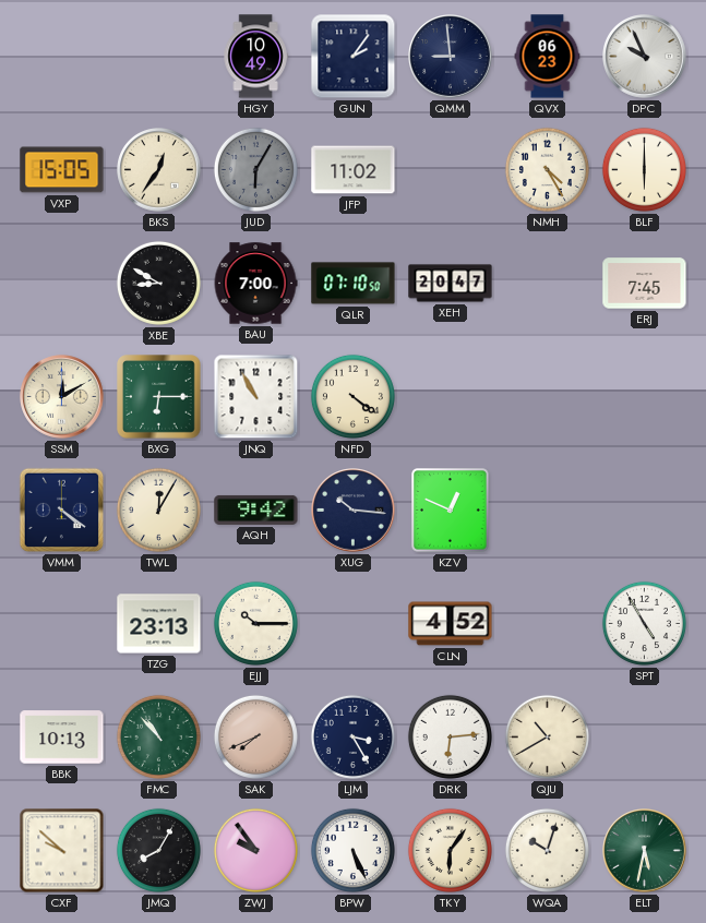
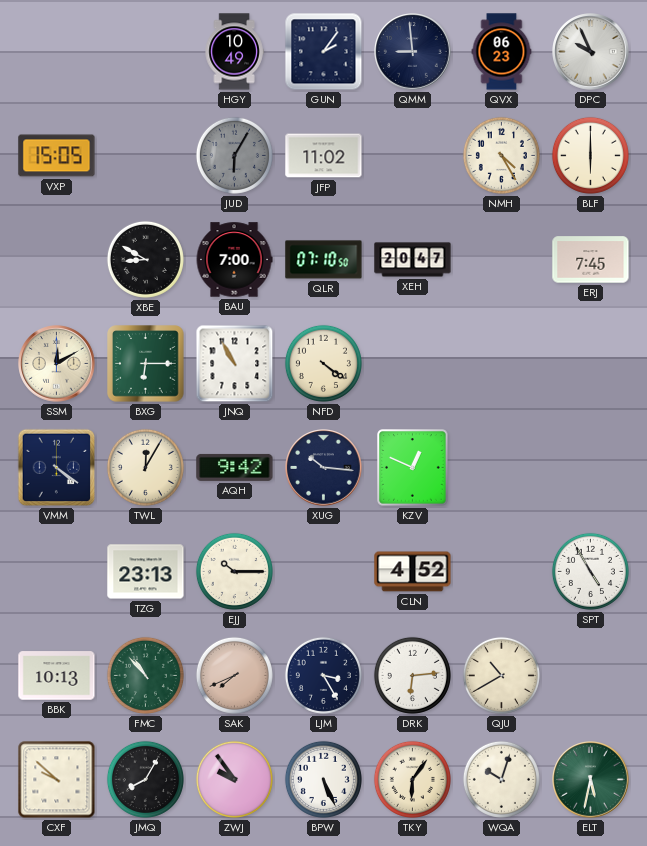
BKS: 12:36 -> none (159, 170)
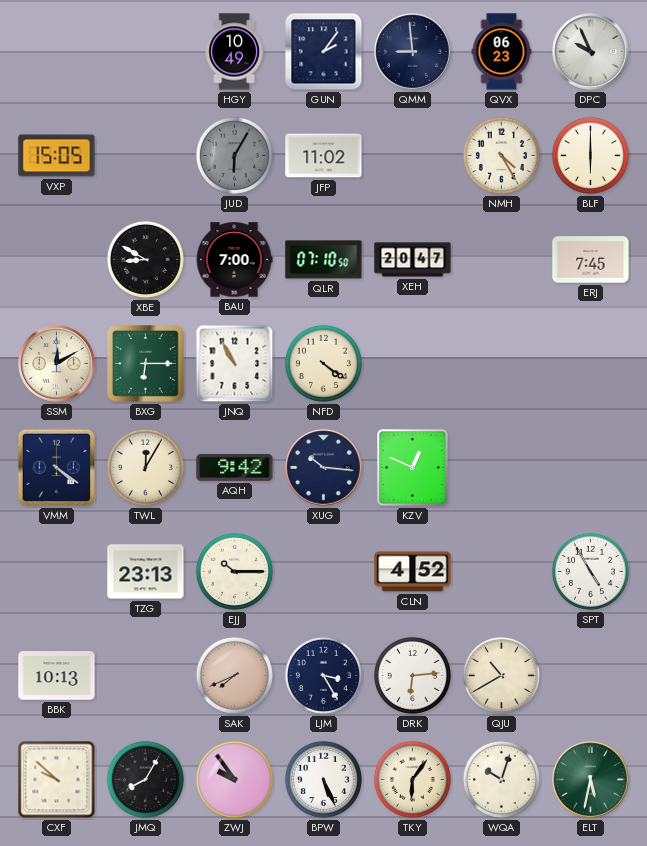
FMC: 10:53 -> none (145, 675)
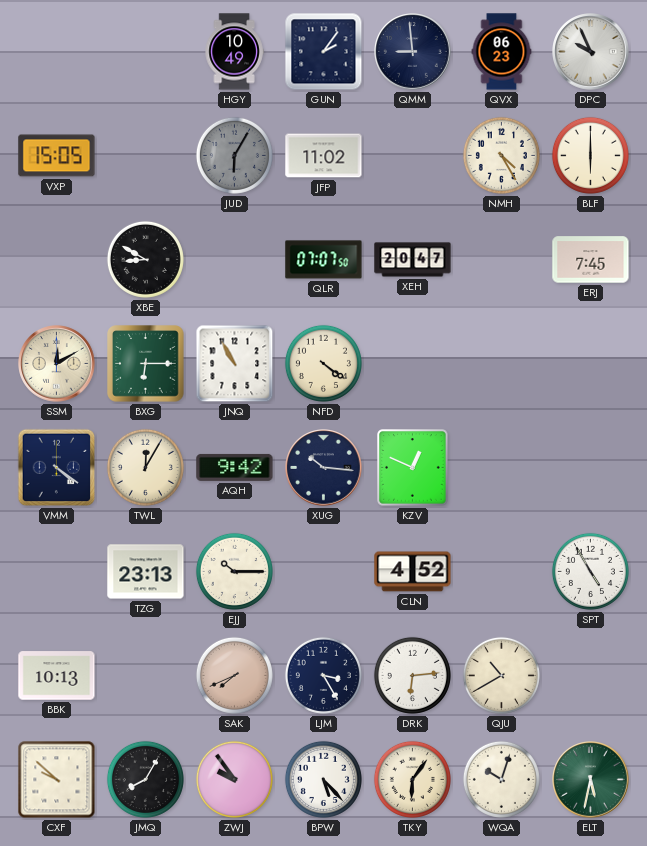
BAU: 7:00 -> none (234, 260)
QLR: 07:10 -> 07:07 (324, 260)
BPW: 5:26 -> 5:23 (323, 779)
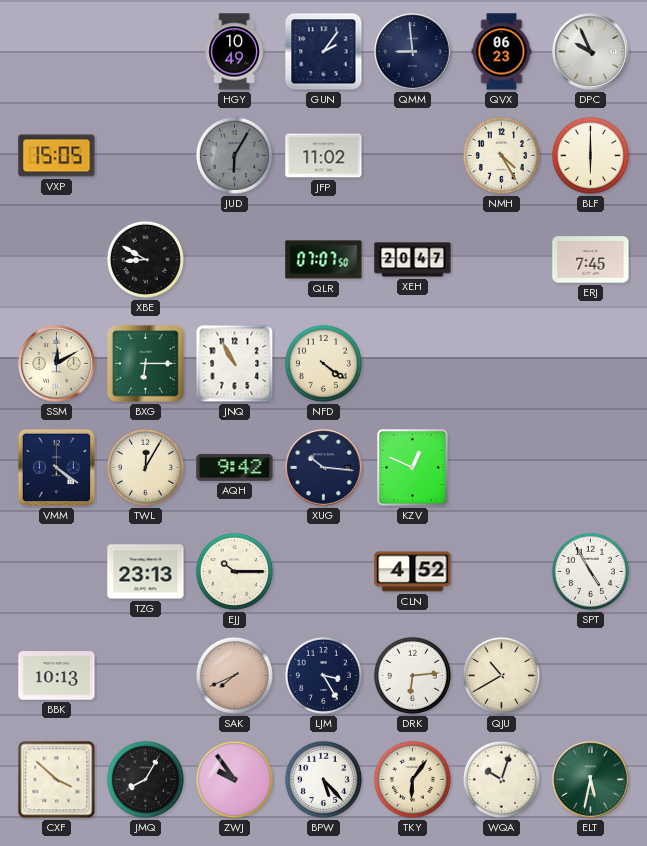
CXF: 9:52 -> 3:52 (57, 780)
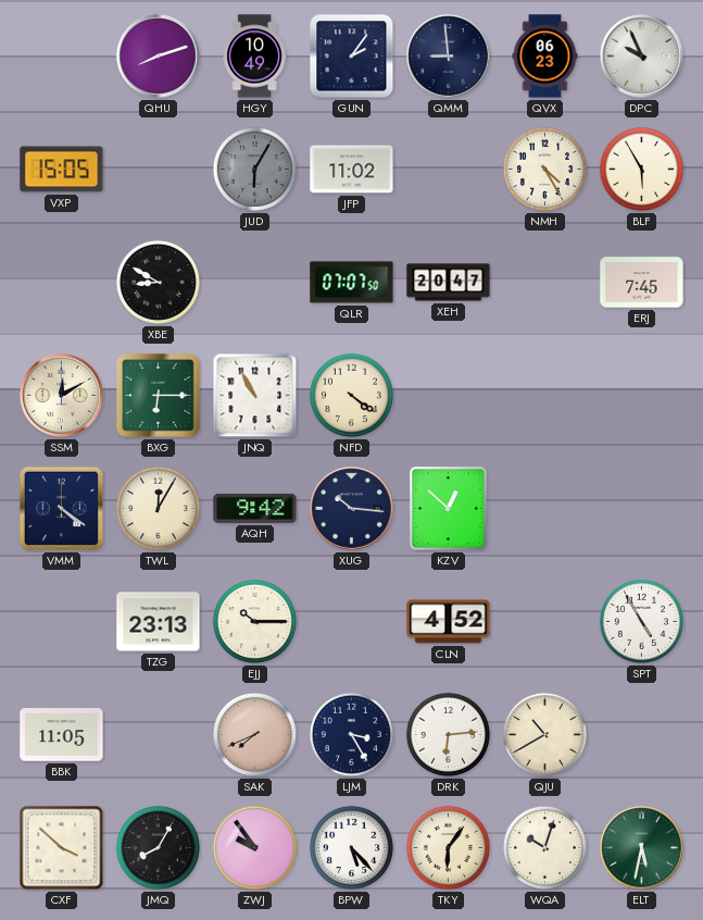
QHU: none -> 8:12 (159, 57)
BLF: 6:00 -> 5:55 (641, 169)
KZV: 12:49 -> 12:52 (449, 509)
BBK: 10:13 -> 11:05 (62, 735)
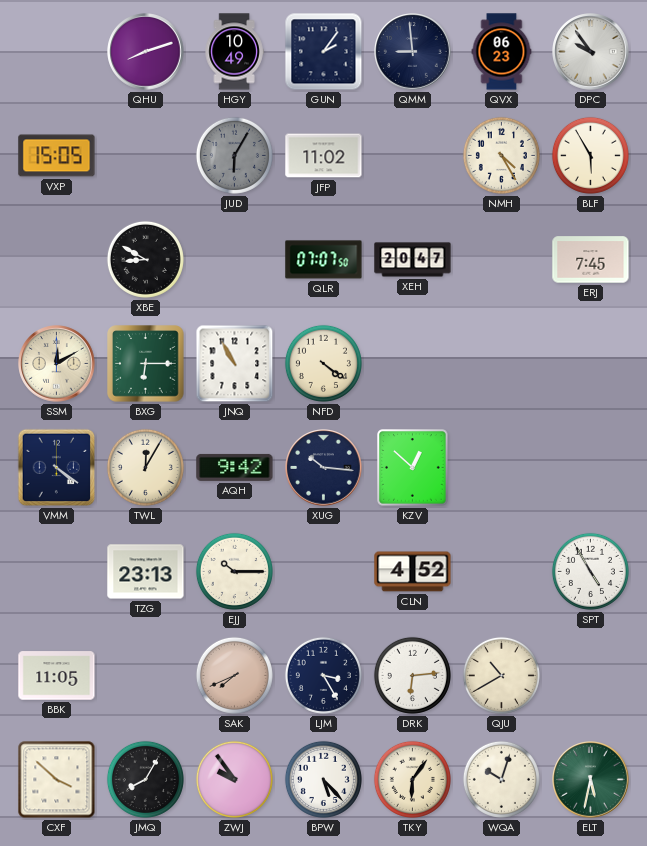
DPC: 9:56 -> 9:54 (591, 52)
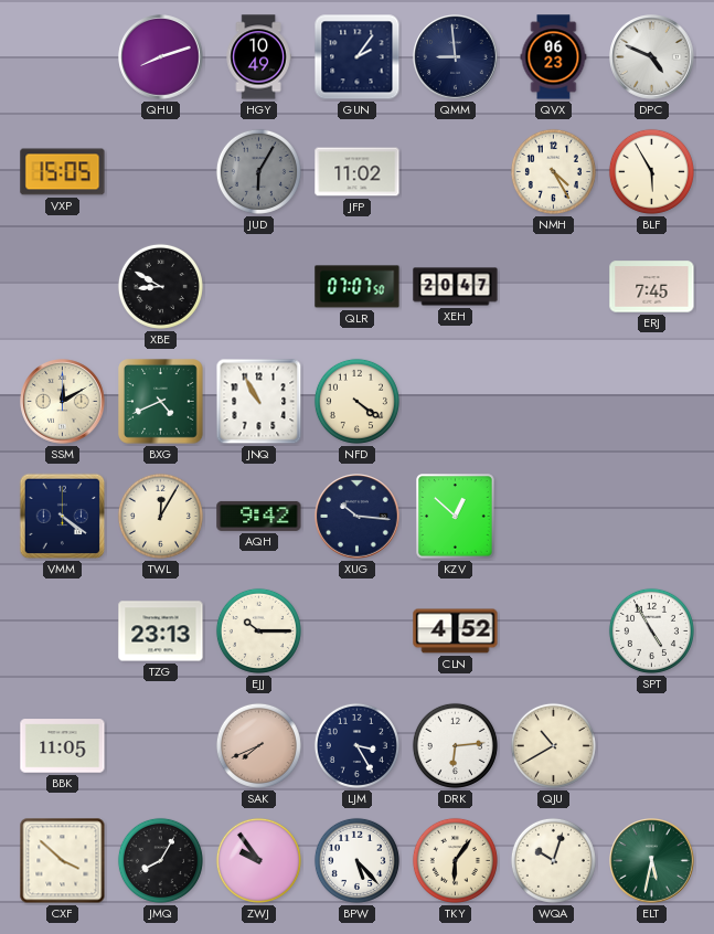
DPC: 9:54 -> 4:49 (652, 57)
BXG: 6:15 -> 4:41 (161, 402)
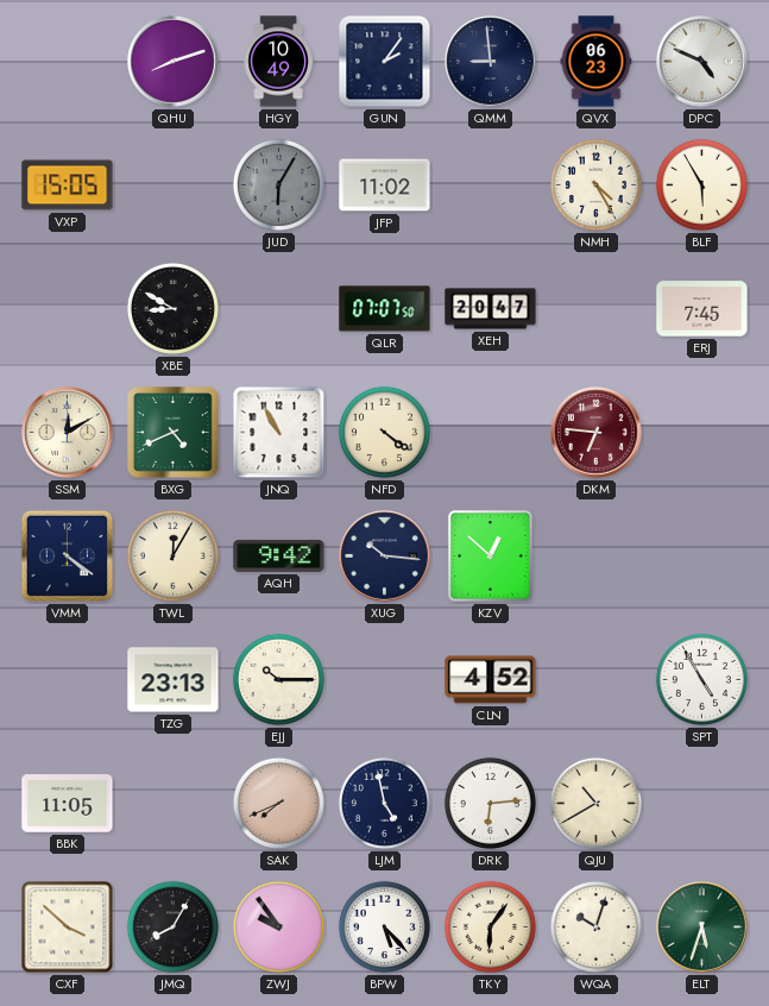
DKM: none -> 6:46 (597, 433)
LJM: 3:25 -> 4:58 (384, 803)
ELT: 5:32 -> 5:33 (702, 928)
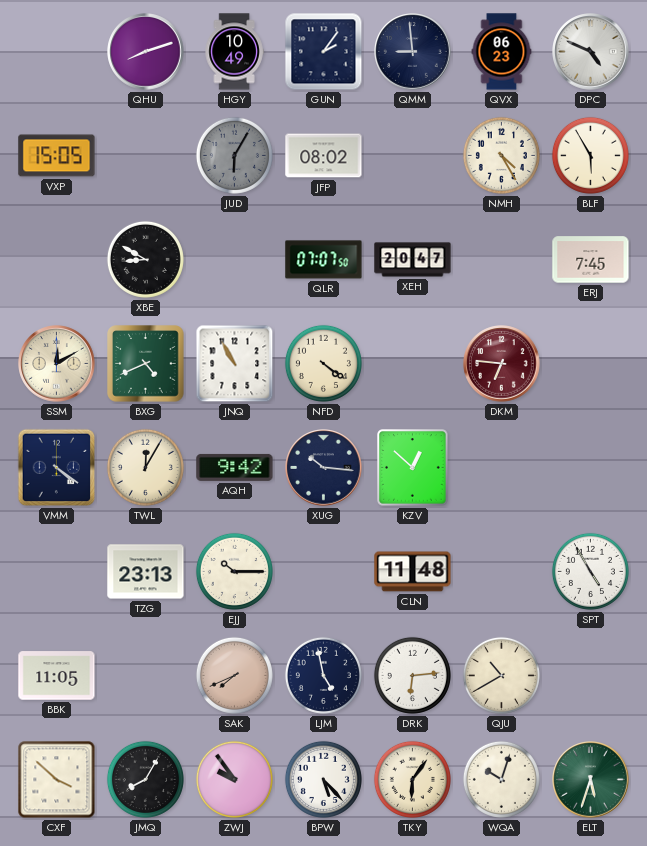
JFP: 11:02 -> 08:02 (324, 156)
CLN: 4:52 -> 11:48 (413, 572)
